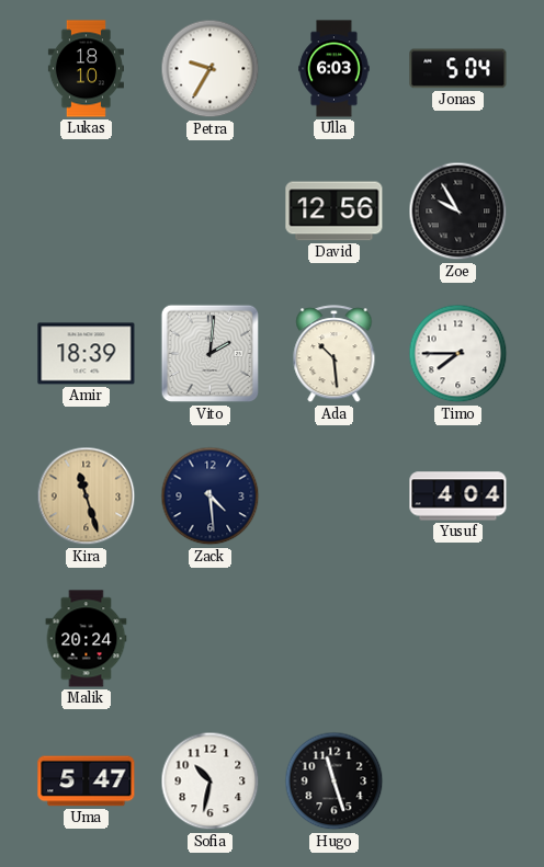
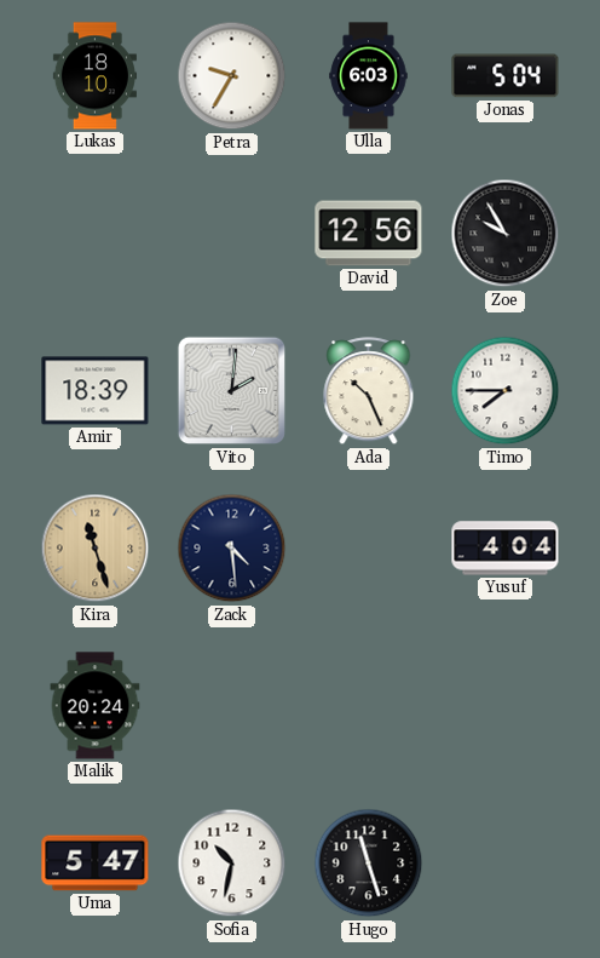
Ada: 10:29 -> 10:26 (369, 391)
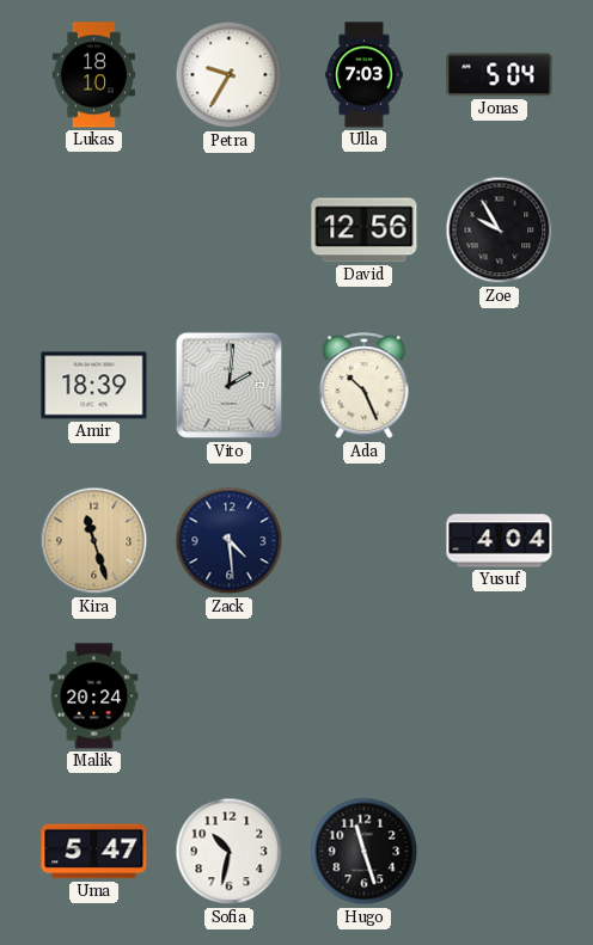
Ulla: 6:03 -> 7:03 (365, 75)
Timo: 7:45 -> none (506, 391)
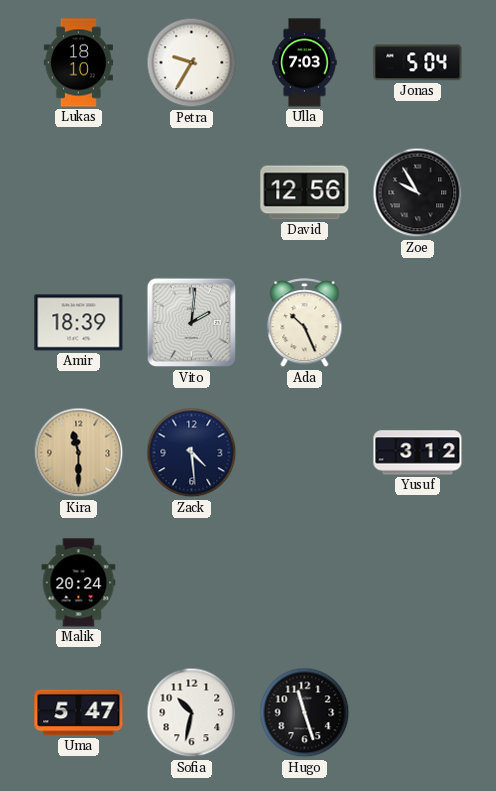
Kira: 11:27 -> 11:30 (79, 453)
Yusuf: 4:04 -> 3:12 (418, 453)
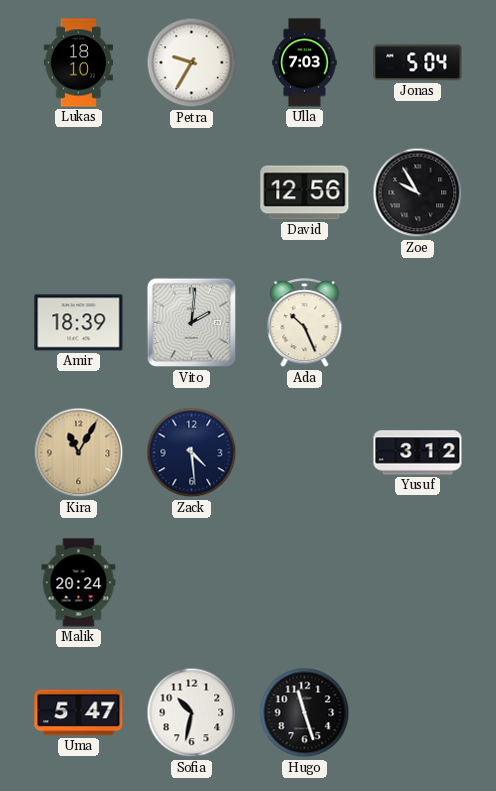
Kira: 11:30 -> 11:05 (79, 453)
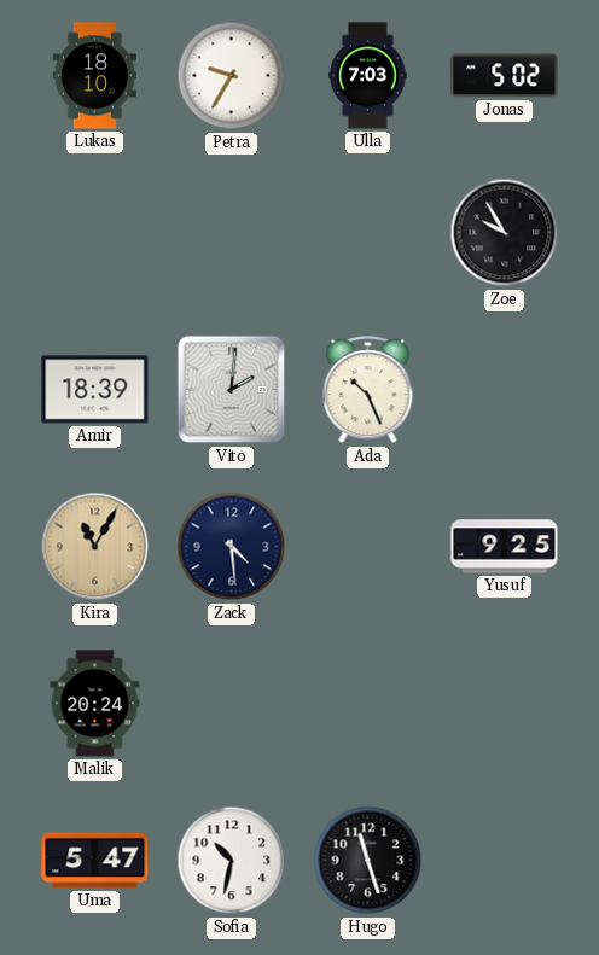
Jonas: 5:04 -> 5:02 (505, 76)
David: 12:56 -> none (305, 193)
Yusuf: 3:12 -> 9:25 (505, 547)
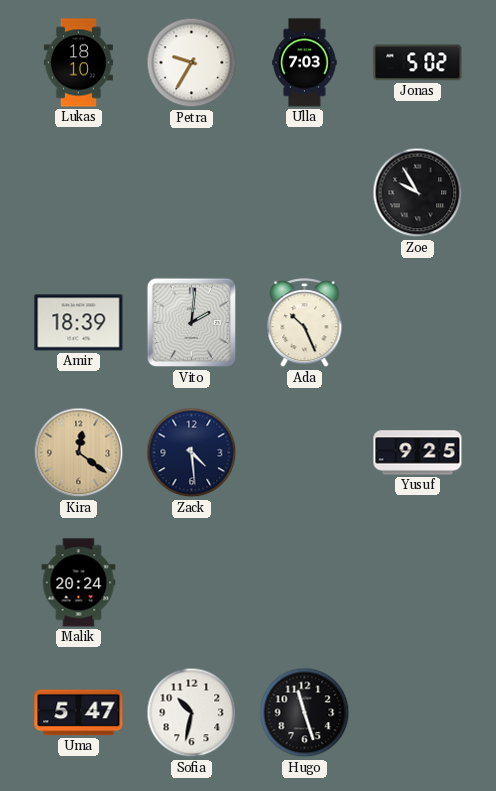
Kira: 11:05 -> 12:21 (79, 453)
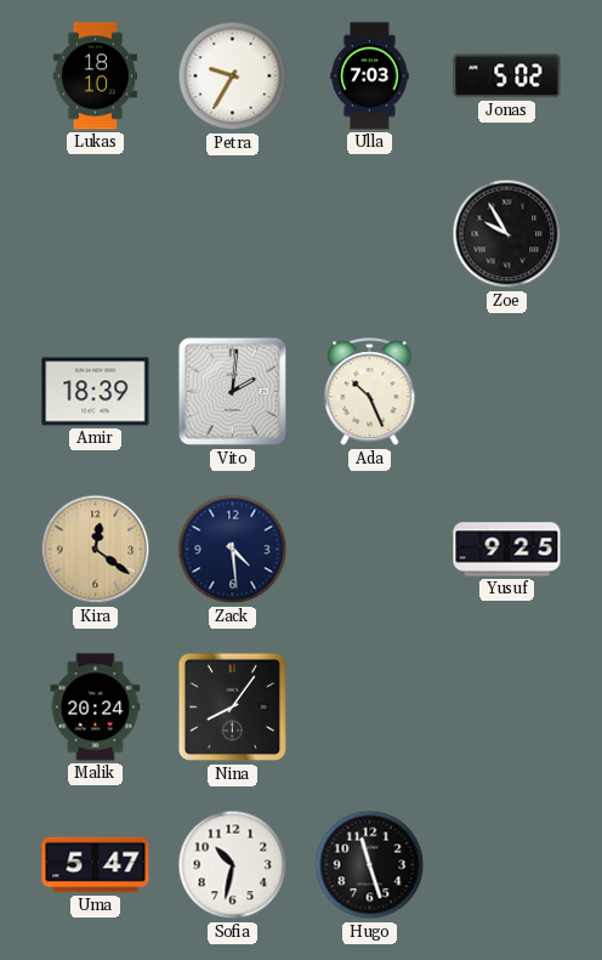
Nina: none -> 8:06 (233, 708)
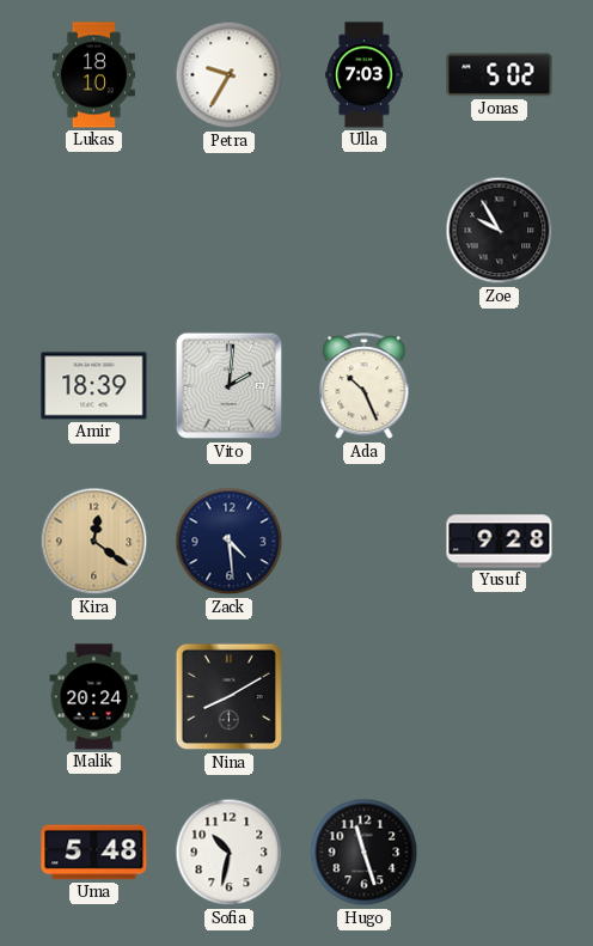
Yusuf: 9:25 -> 9:28 (500, 542)
Nina: 8:06 -> 8:10 (230, 697)
Uma: 5:47 -> 5:48 (94, 853)
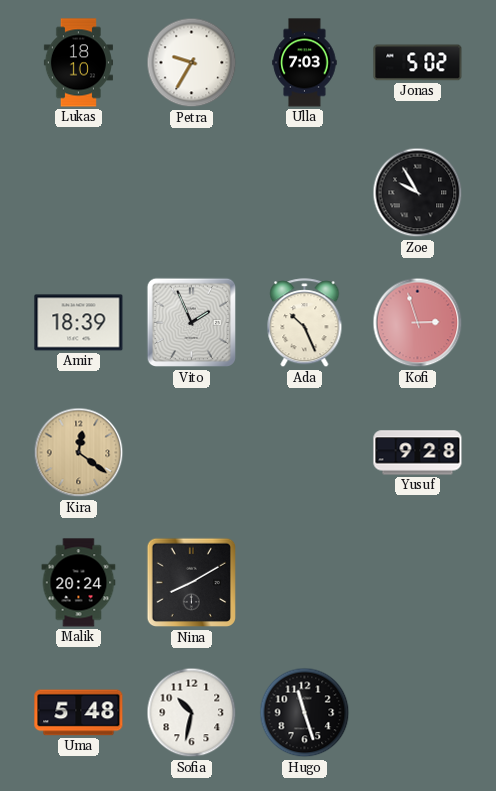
Vito: 2:01 -> 1:56 (192, 323)
Kofi: none -> 2:57 (418, 323)
Zack: 4:29 -> none (230, 542)
